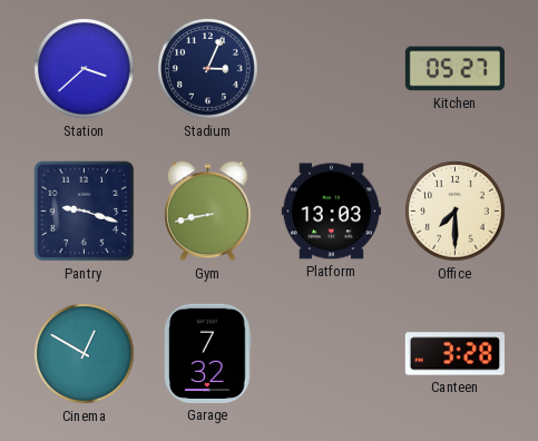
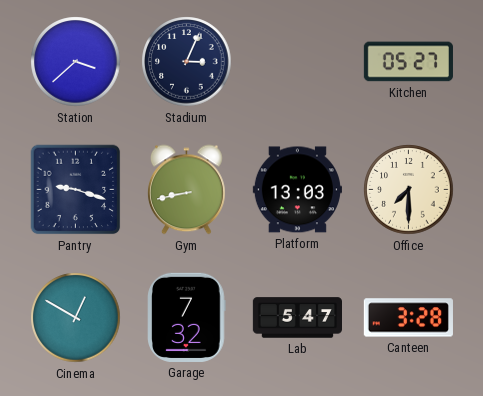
Lab: none -> 5:47 (297, 318)
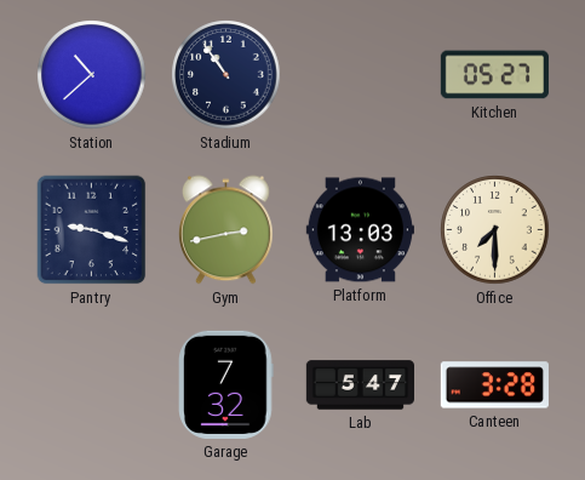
Station: 3:38 -> 10:38 (92, 75)
Stadium: 3:04 -> 10:54 (226, 75)
Gym: 8:43 -> 2:43 (225, 230)
Cinema: 12:50 -> none (76, 318)
